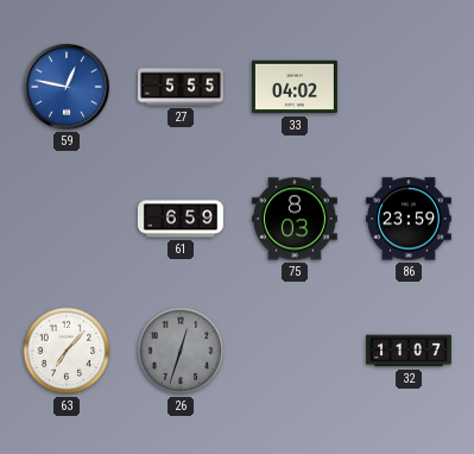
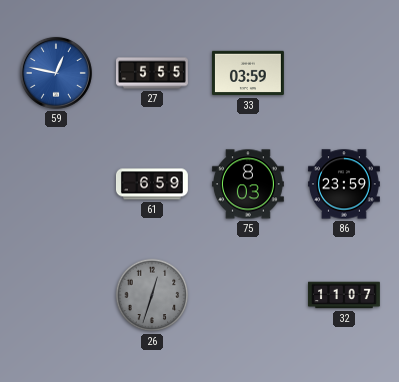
33: 04:02 -> 03:59 (248, 73)
63: 7:07 -> none (67, 351)
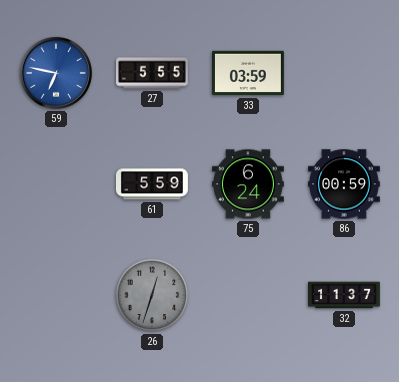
59: 12:47 -> 6:47 (56, 73)
61: 6:59 -> 5:59 (152, 184)
75: 8:03 -> 6:24 (248, 184)
86: 23:59 -> 00:59 (344, 184)
32: 11:07 -> 11:37 (345, 295)
